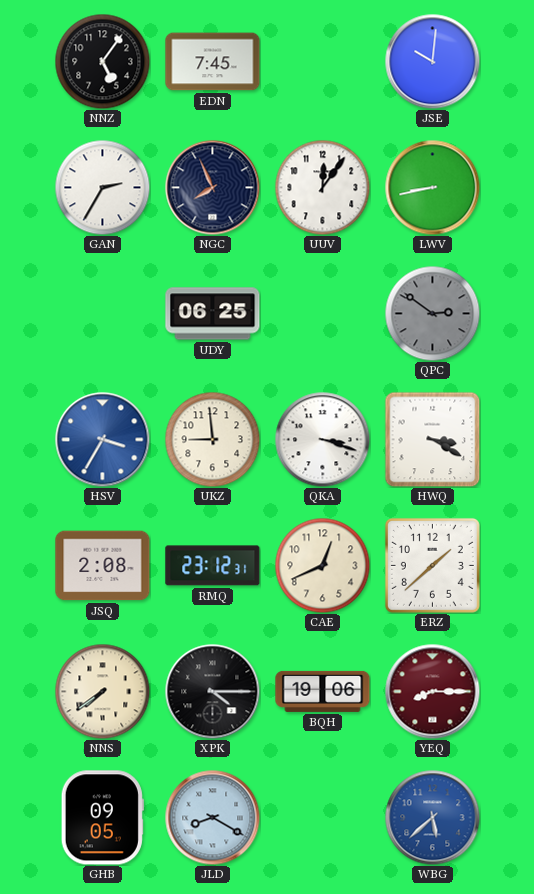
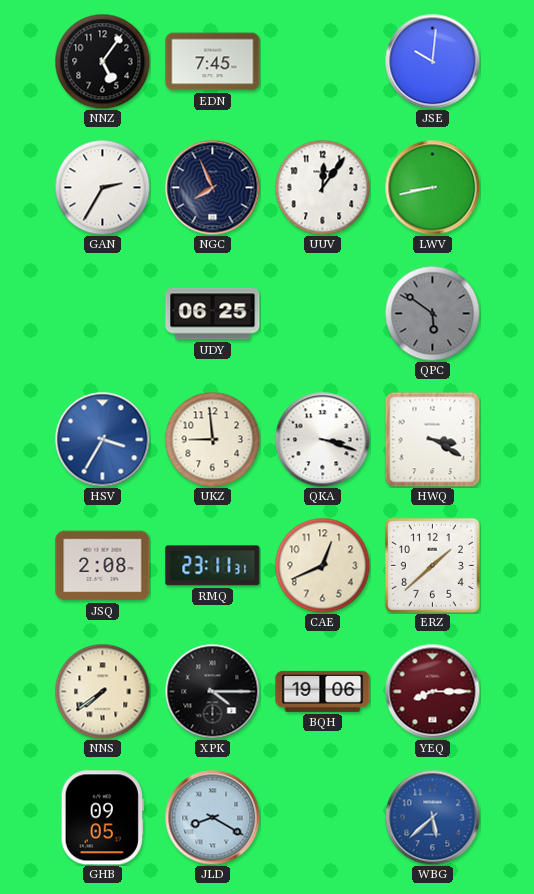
QPC: 2:51 -> 5:51 (432, 313)
RMQ: 23:12 -> 23:11 (213, 566)
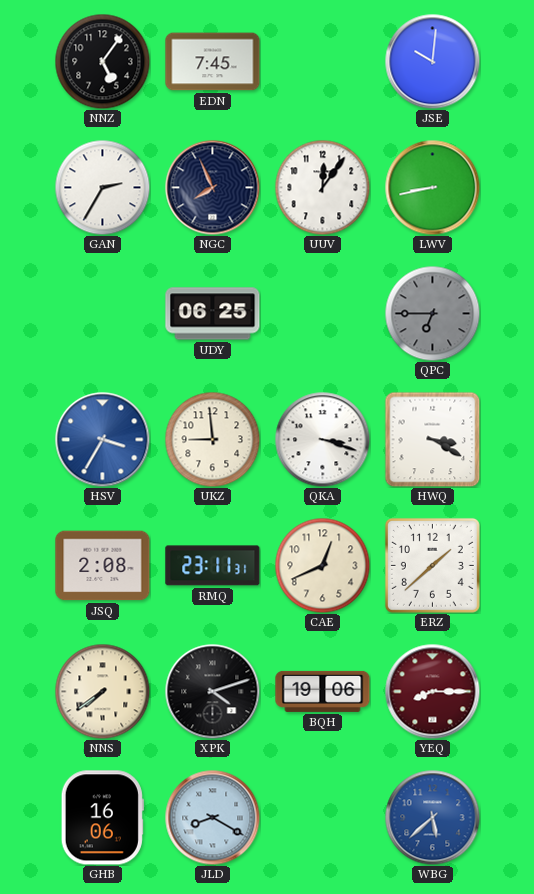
QPC: 5:51 -> 6:45 (432, 313)
XPK: 4:15 -> 4:12 (212, 691)
GHB: 09:05 -> 16:06 (102, 818)
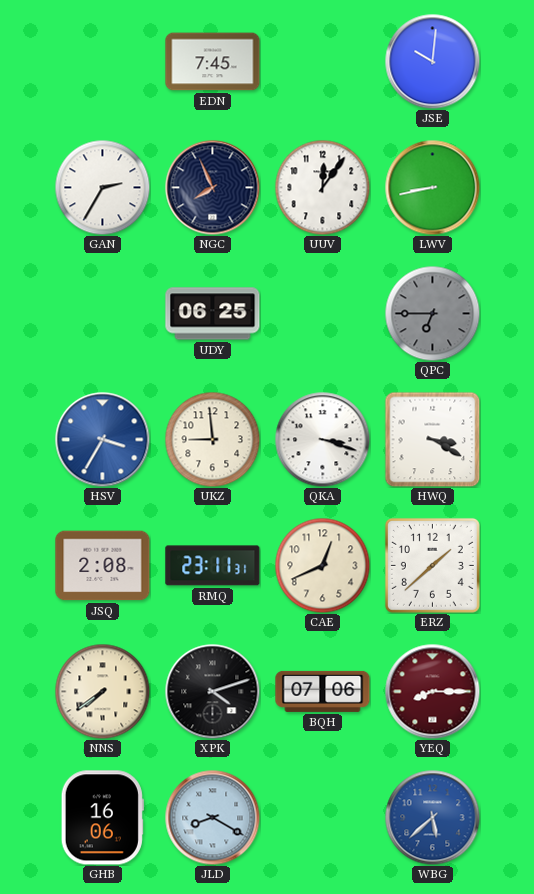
NNZ: 5:06 -> none (102, 61)
BQH: 19:06 -> 07:06 (323, 691)
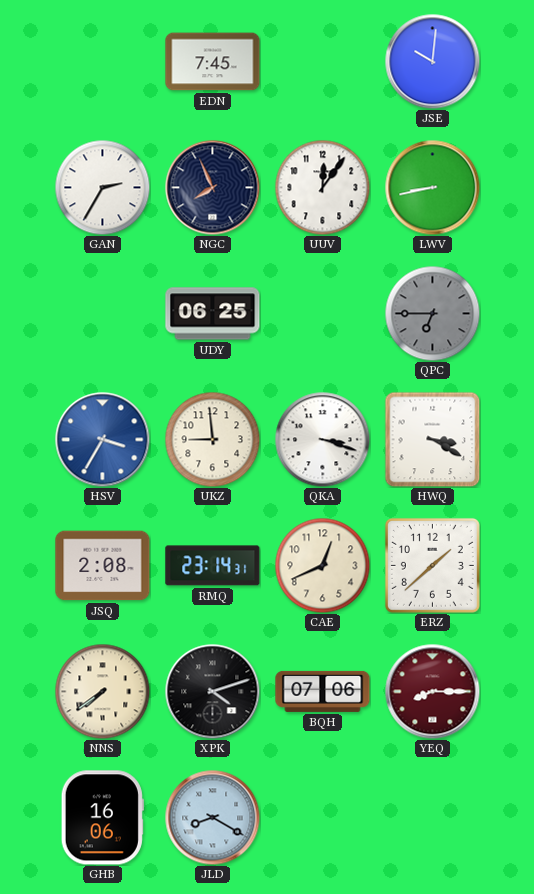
RMQ: 23:11 -> 23:14 (213, 566)
WBG: 5:38 -> none (432, 817)
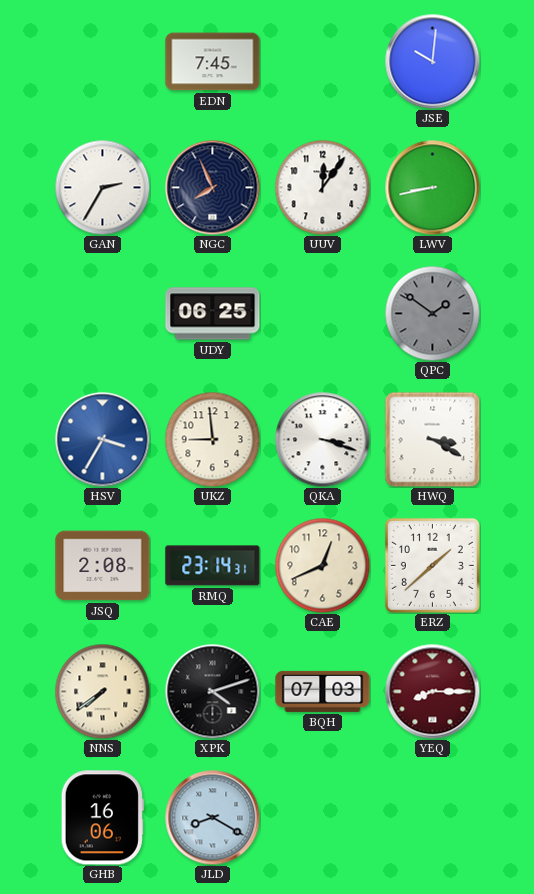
QPC: 6:45 -> 1:51 (432, 313)
BQH: 07:06 -> 07:03 (323, 691)
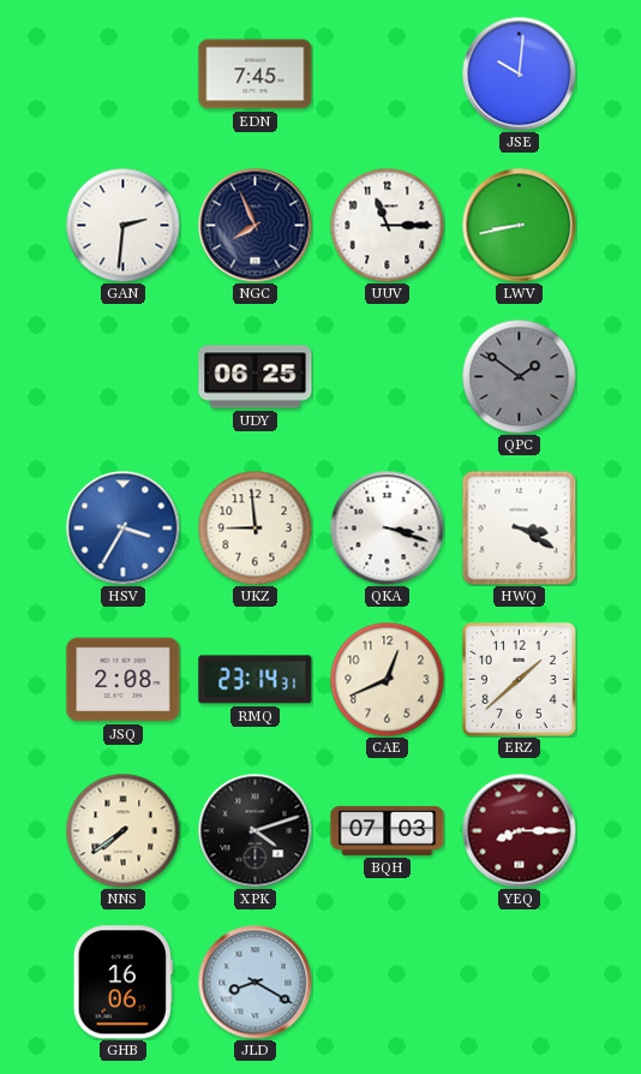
GAN: 2:35 -> 2:31 (122, 225)
UUV: 12:06 -> 11:15 (387, 225)
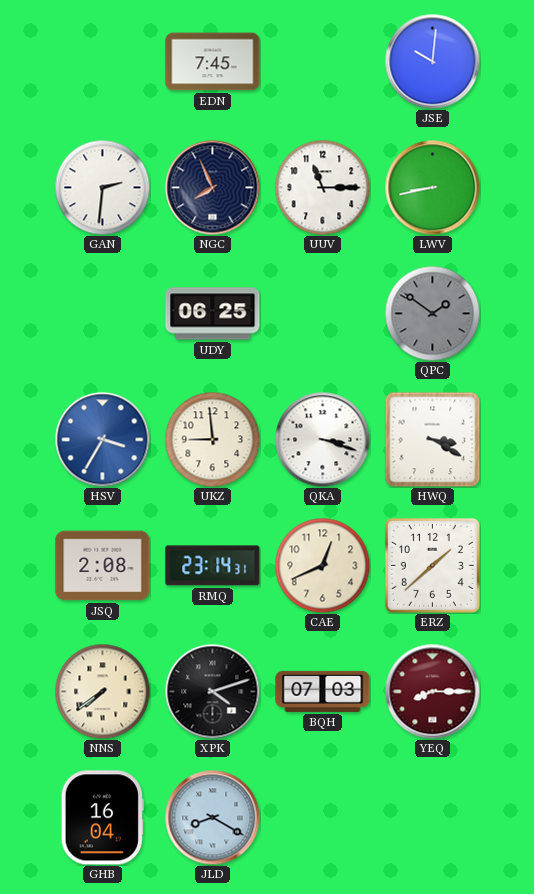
GHB: 16:06 -> 16:04 (102, 818)
